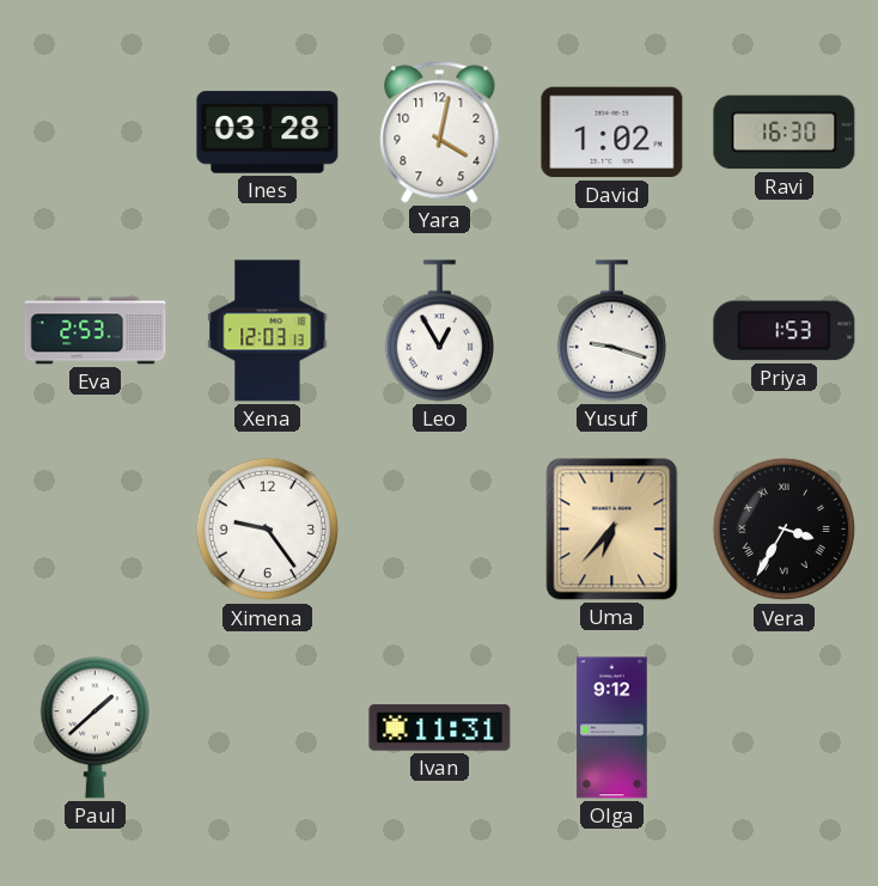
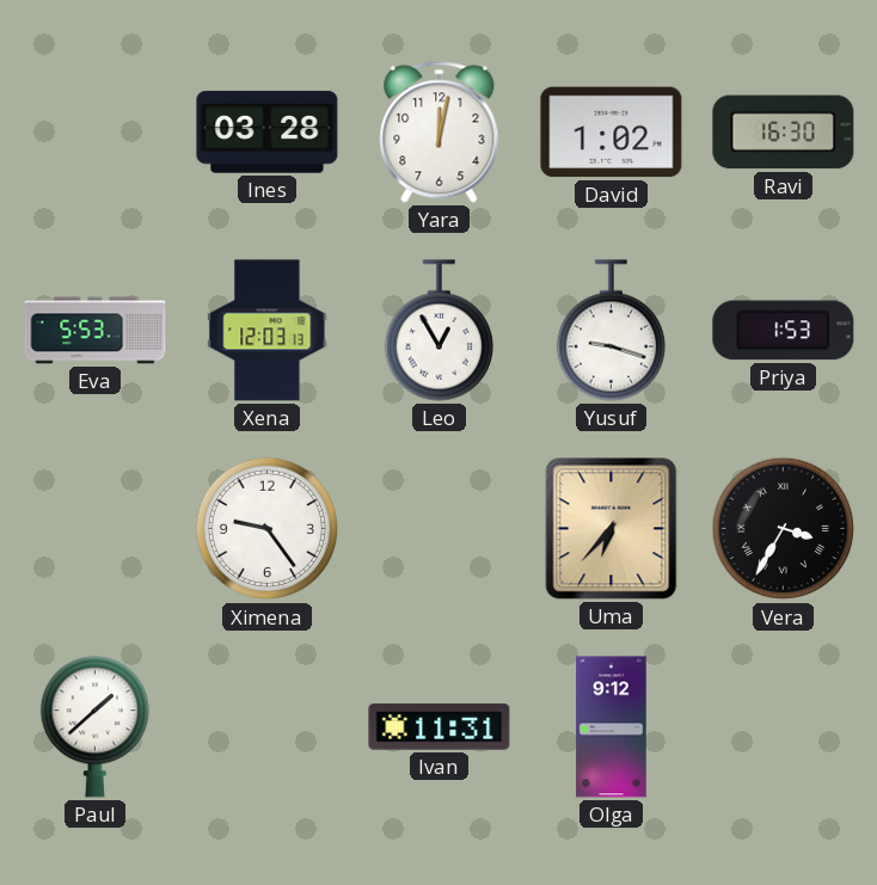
Yara: 4:02 -> 12:02 (440, 133)
Eva: 2:53 -> 5:53 (96, 331)
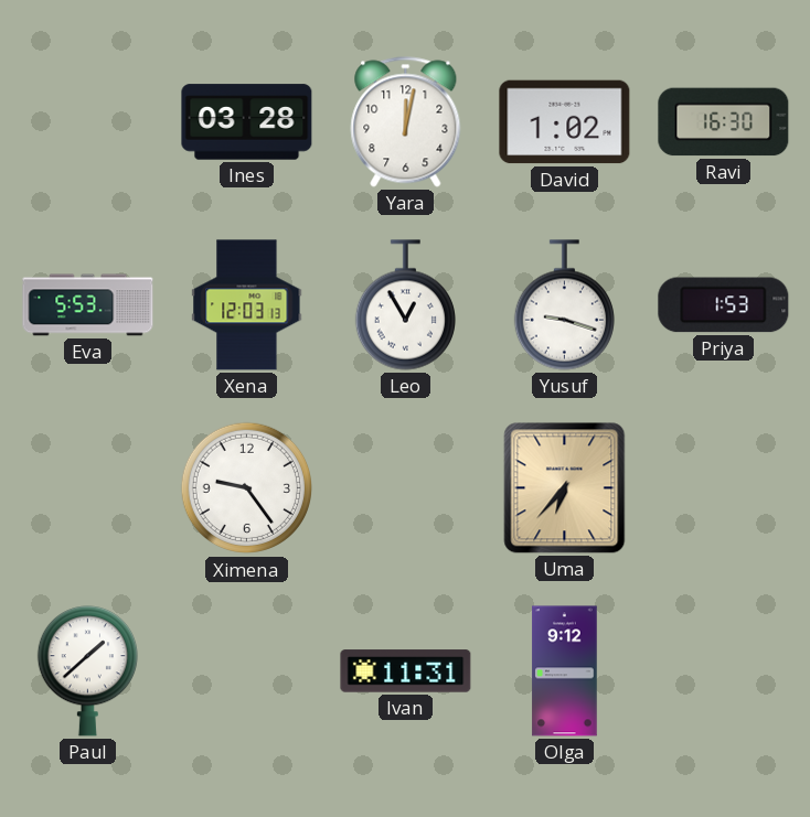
Vera: 3:35 -> none (784, 529)
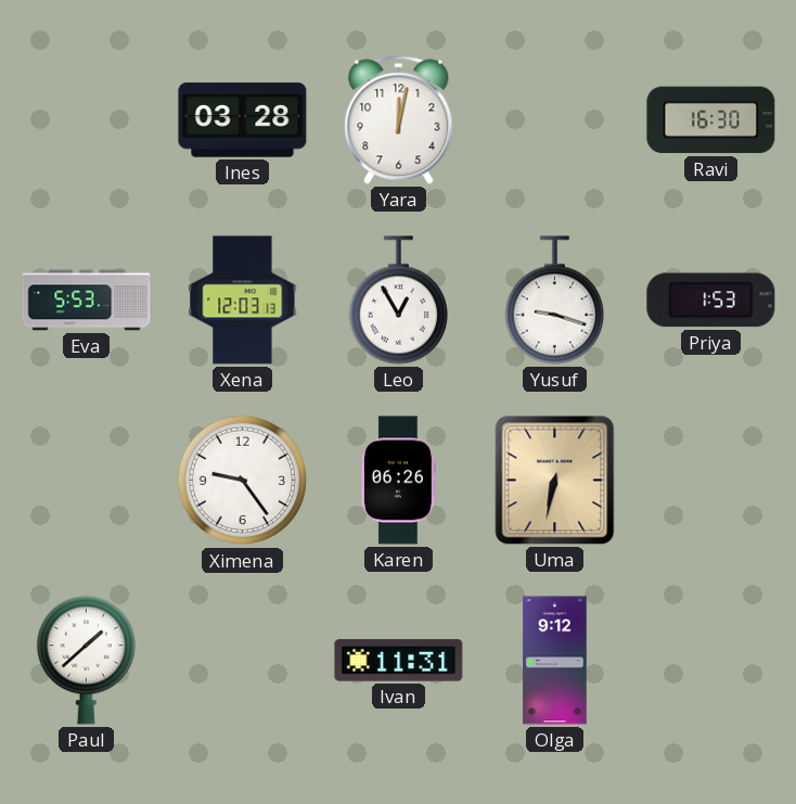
David: 1:02 -> none (565, 122)
Karen: none -> 06:26 (398, 481)
Uma: 6:37 -> 6:32 (555, 481)
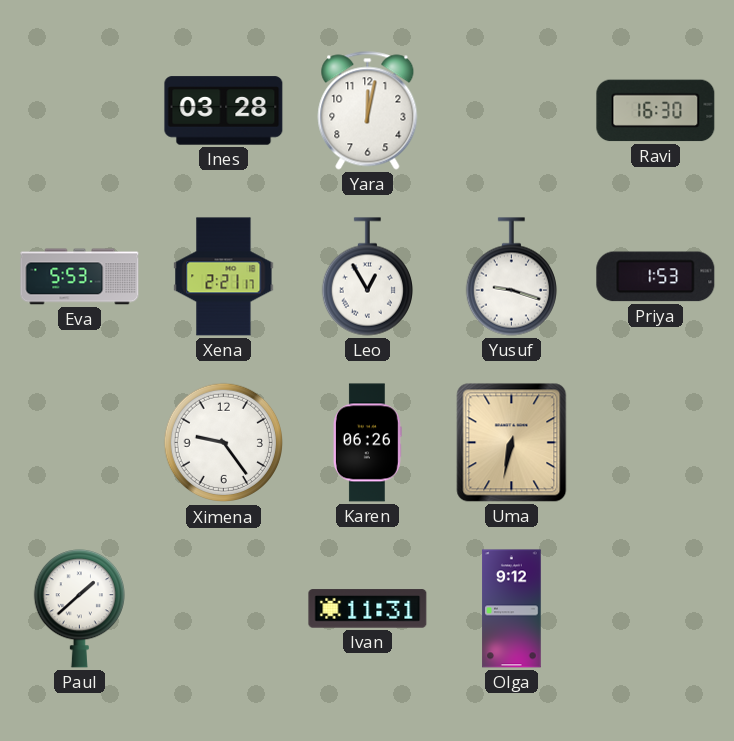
Xena: 12:03 -> 2:21 (224, 277)
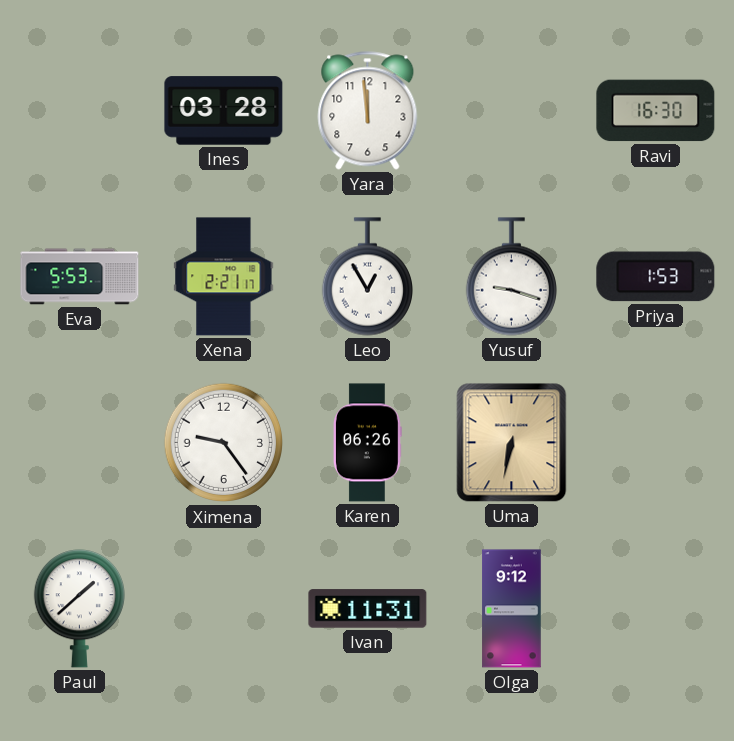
Yara: 12:02 -> 11:59 (368, 111)
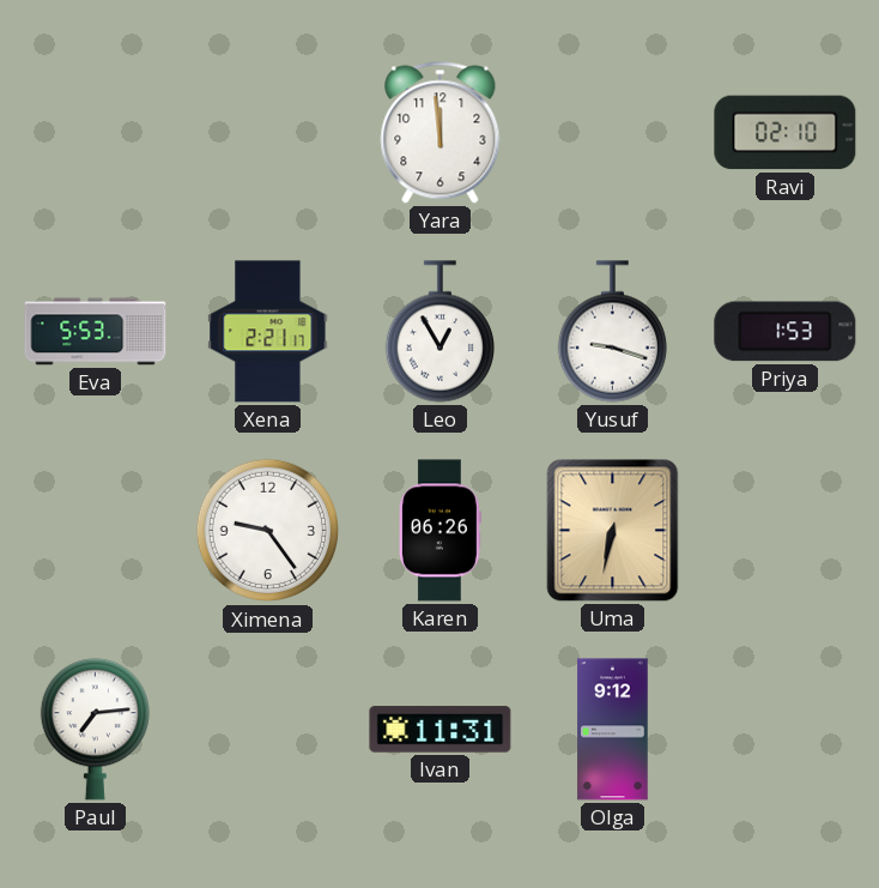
Ines: 03:28 -> none (224, 111)
Ravi: 16:30 -> 02:10 (786, 133)
Paul: 1:38 -> 7:14 (95, 730)
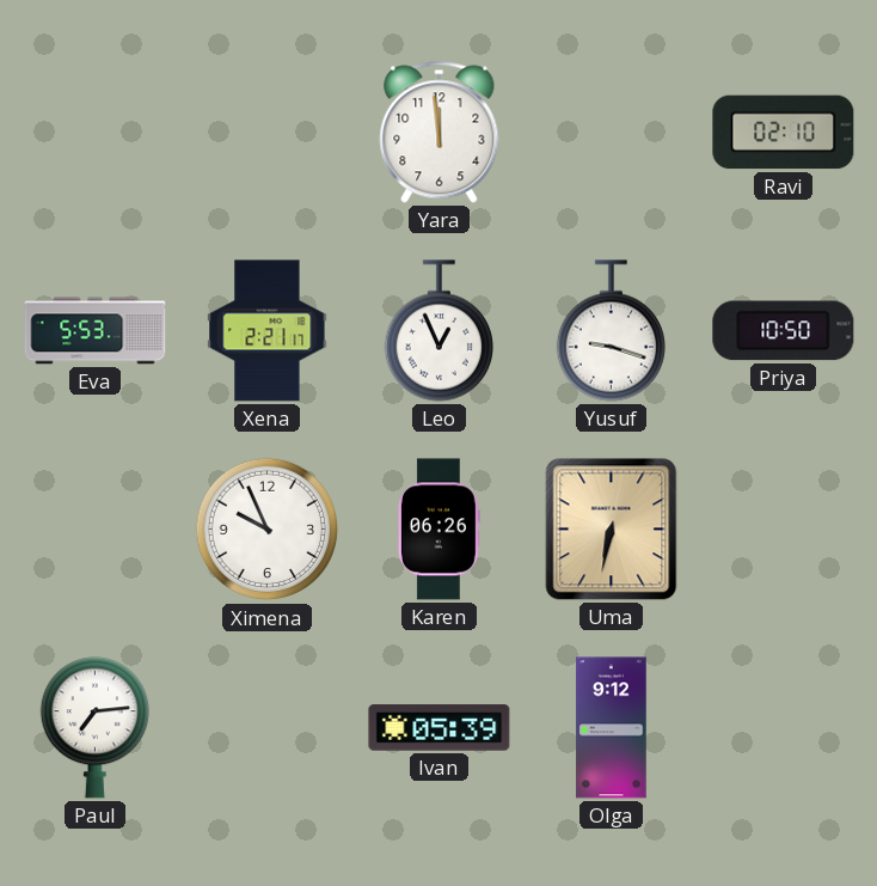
Leo: 12:55 -> 12:56 (438, 331)
Priya: 1:53 -> 10:50 (784, 331)
Ximena: 9:24 -> 9:56 (268, 530)
Ivan: 11:31 -> 05:39 (440, 728)
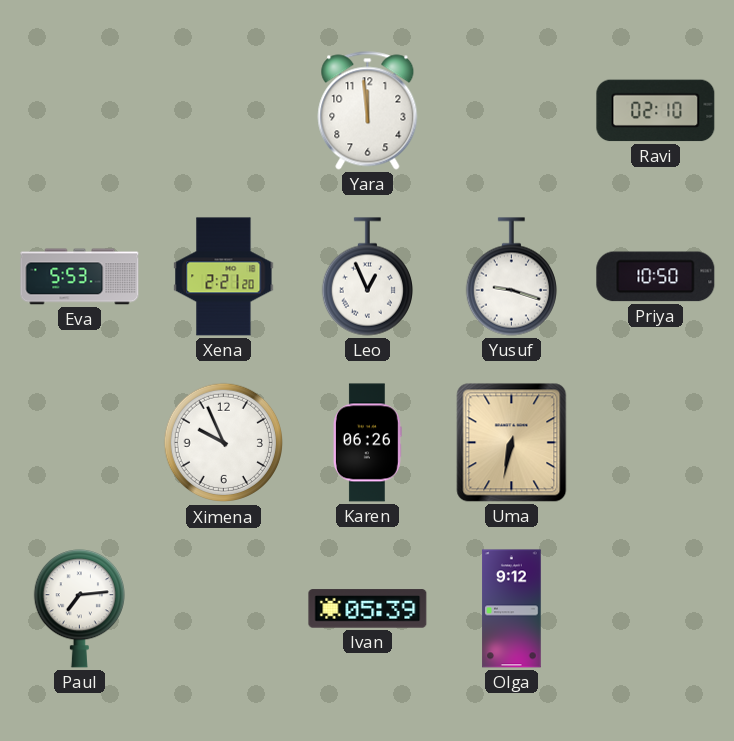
Xena: 2:21:17 -> 2:21:20 (224, 277)
